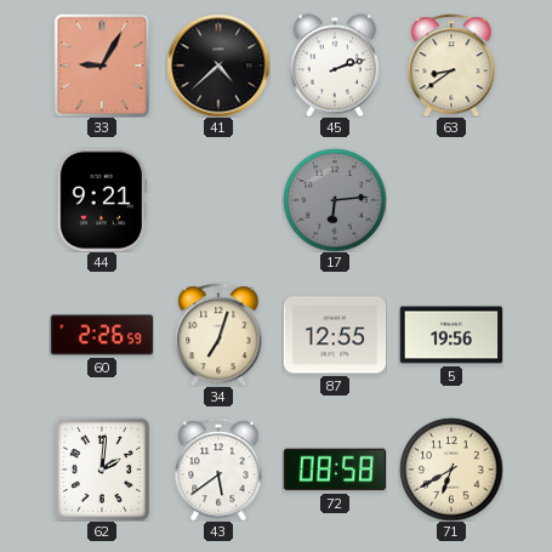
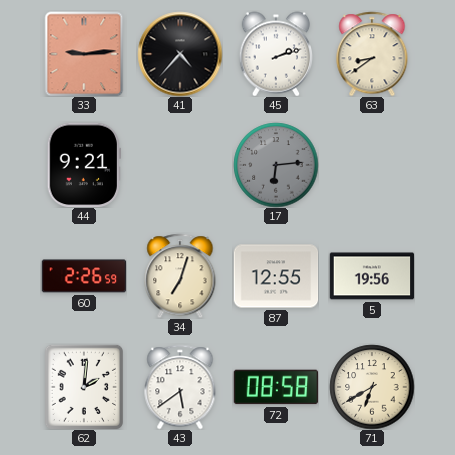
33: 9:05 -> 9:14 (84, 54)
41: 4:38 -> 4:37 (180, 54)
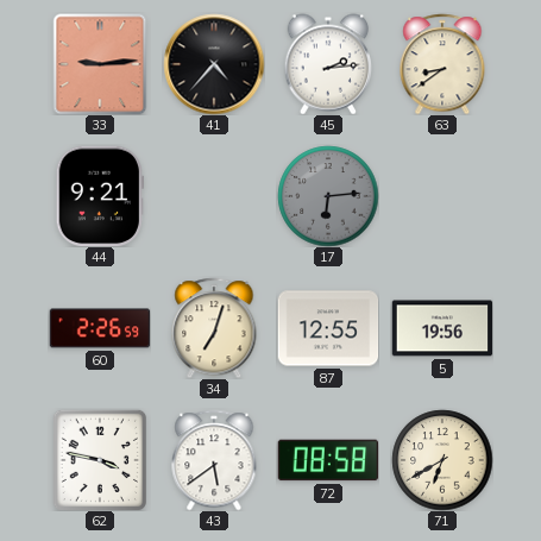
45: 2:12 -> 2:14 (327, 64)
62: 2:01 -> 3:47 (100, 460)
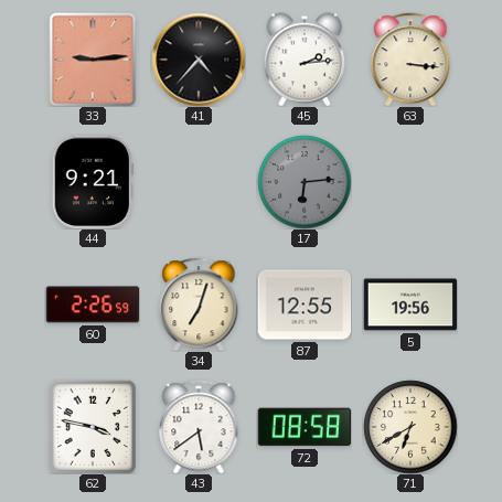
63: 8:39 -> 3:16 (410, 60)
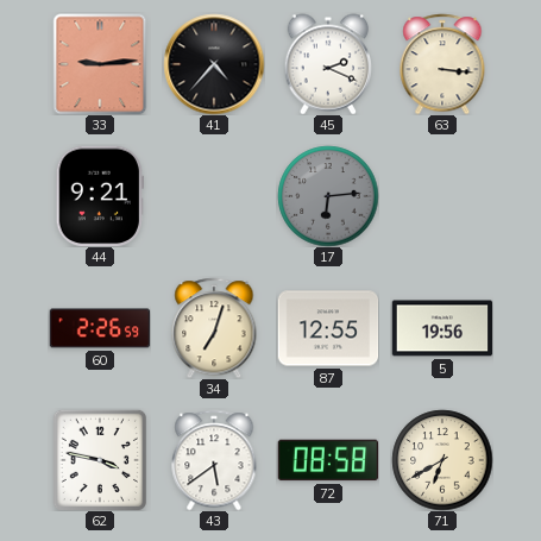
45: 2:14 -> 2:19 (327, 64)
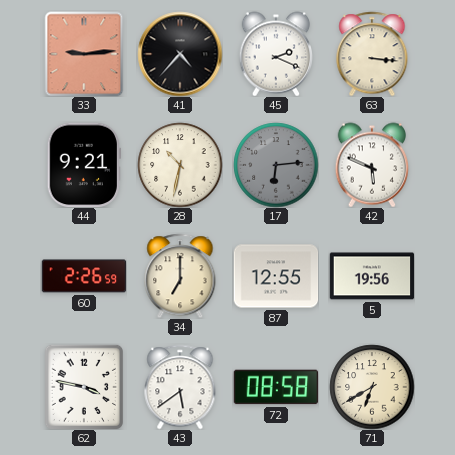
28: none -> 10:32 (180, 165)
42: none -> 5:49 (371, 165)
34: 7:03 -> 7:00 (180, 276)
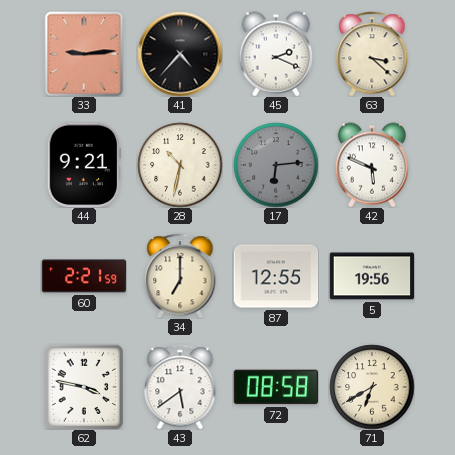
63: 3:16 -> 3:22 (372, 54)
60: 2:26 -> 2:21 (84, 276)
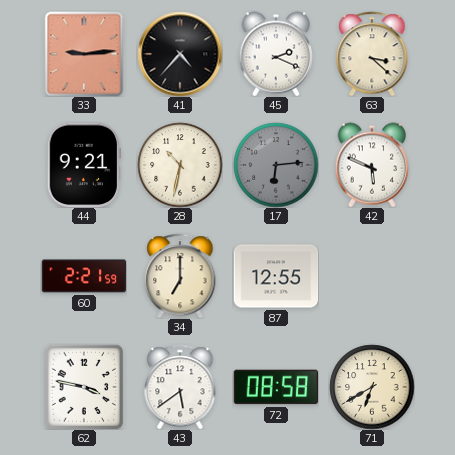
5: 19:56 -> none (372, 276)
